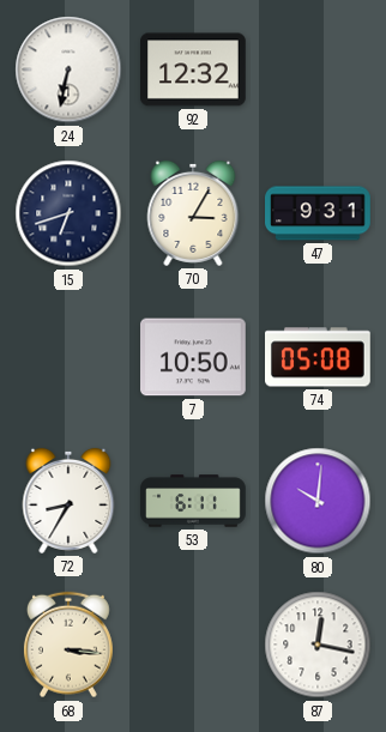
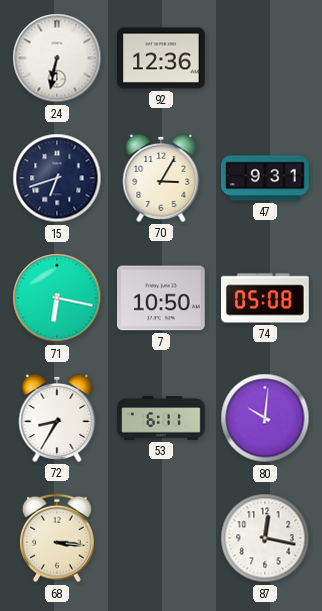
92: 12:32 -> 12:36 (162, 58)
71: none -> 6:17 (57, 298)
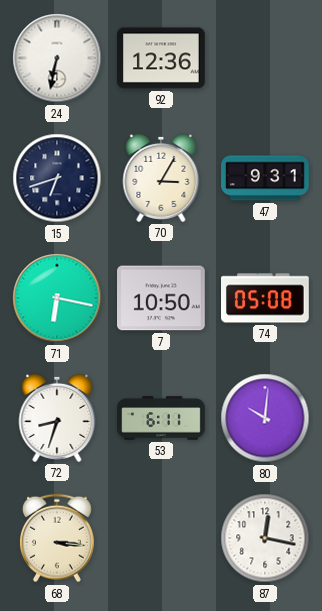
72: 8:35 -> 8:33 (57, 418)
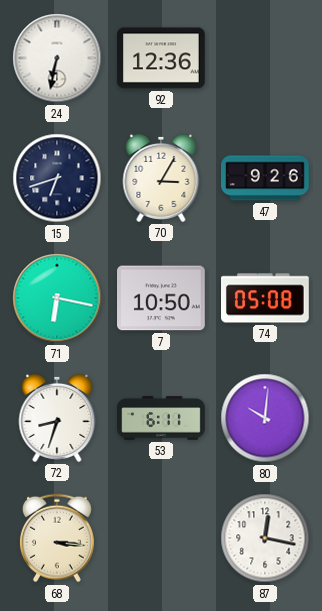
47: 9:31 -> 9:26 (266, 178)
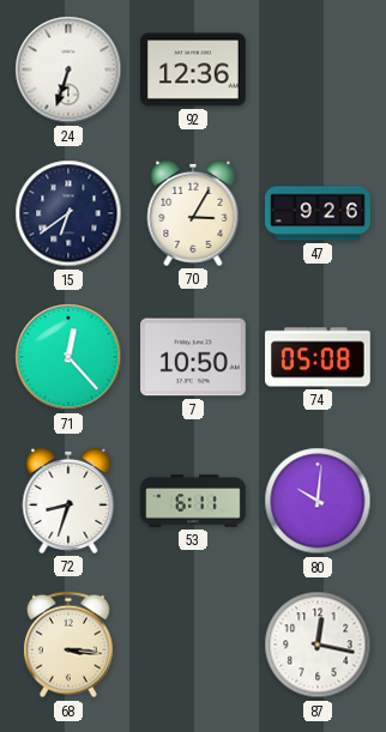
24: 6:32 -> 6:33 (68, 69)
15: 6:42 -> 6:39 (68, 213)
71: 6:17 -> 12:23 (68, 357)
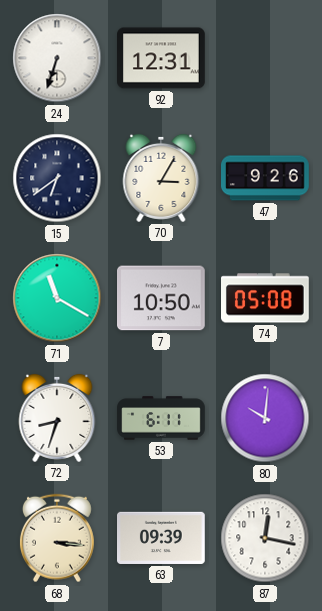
92: 12:36 -> 12:31 (162, 58)
71: 12:23 -> 11:20 (57, 298)
63: none -> 09:39 (162, 538)
